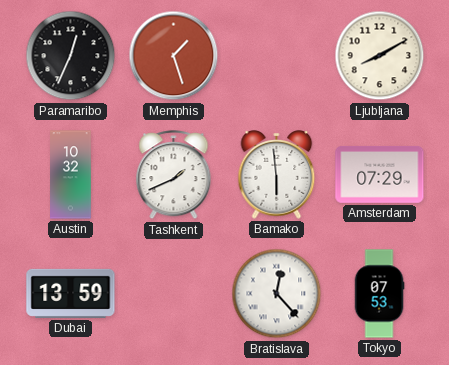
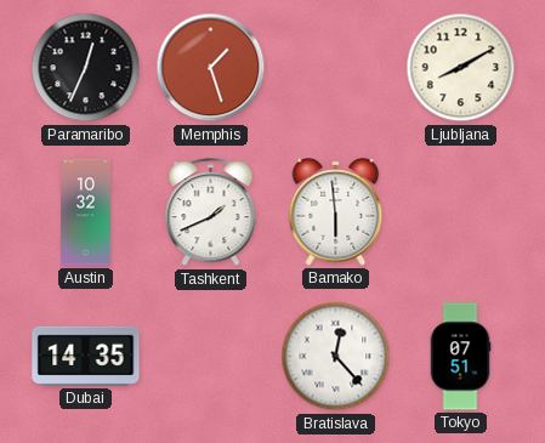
Amsterdam: 07:29 -> none (380, 174)
Dubai: 13:59 -> 14:35 (86, 356)
Tokyo: 07:53 -> 07:51 (460, 357)
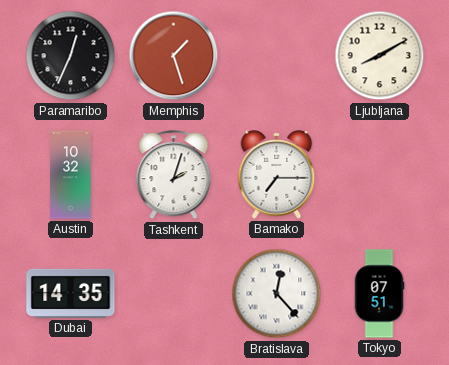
Tashkent: 1:41 -> 2:03 (174, 175)
Bamako: 5:59 -> 7:15 (277, 175)
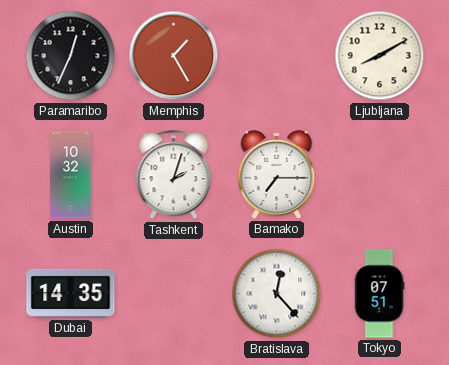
Memphis: 1:27 -> 1:25 (174, 56)
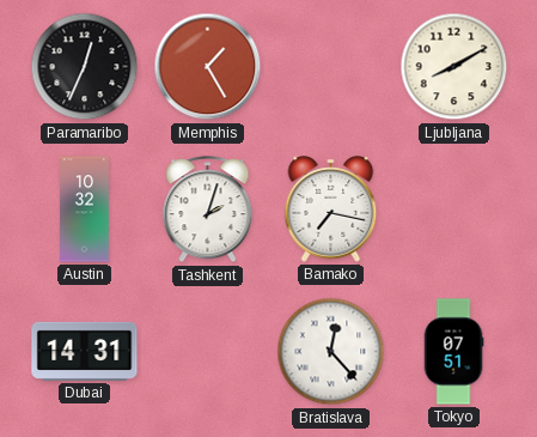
Bamako: 7:15 -> 7:17 (331, 210)
Dubai: 14:35 -> 14:31 (85, 351)
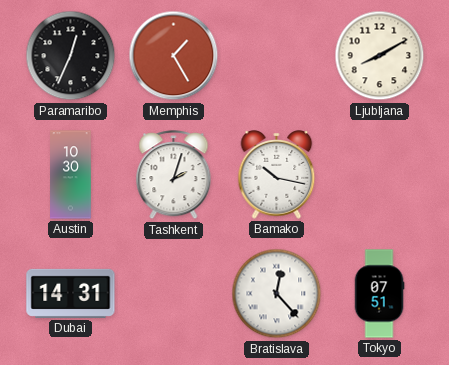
Austin: 10:32 -> 10:30 (71, 175)
Bamako: 7:17 -> 10:17 (277, 175)
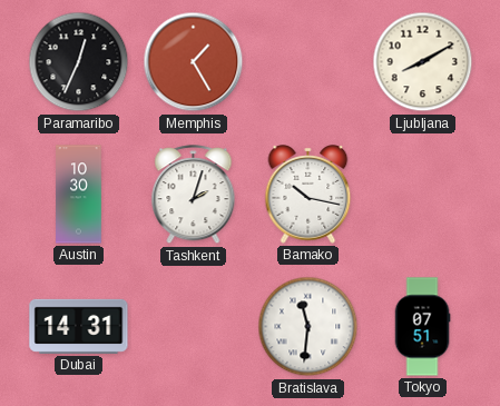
Bratislava: 12:23 -> 11:31 (308, 327)
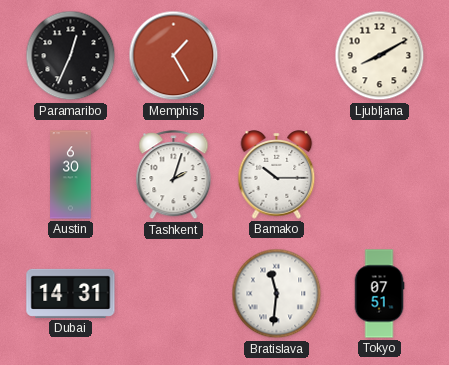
Austin: 10:30 -> 6:30 (71, 175)
Bamako: 10:17 -> 10:15 (277, 175)
